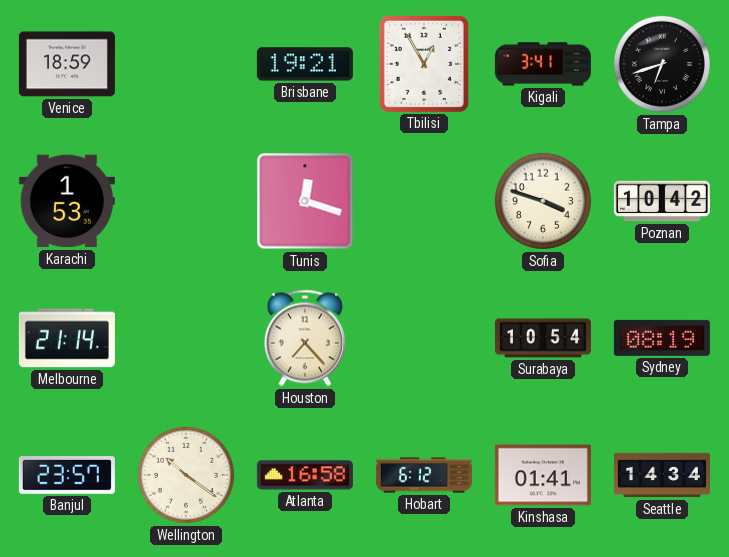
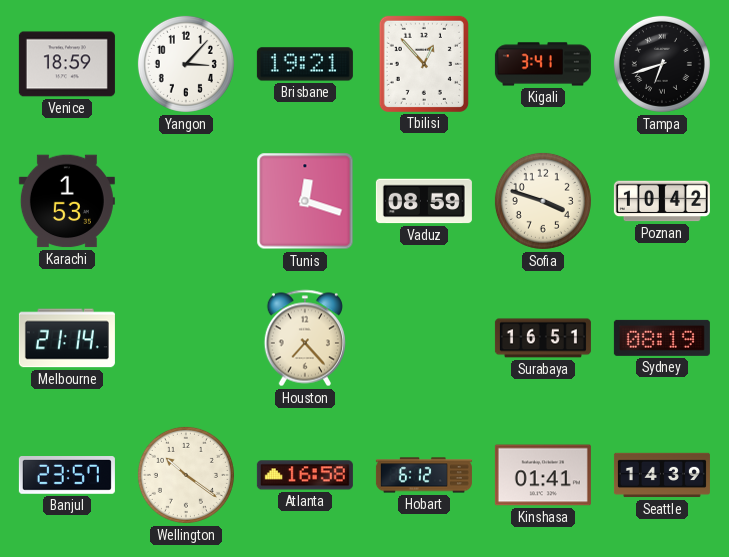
Yangon: none -> 3:07 (186, 64)
Tbilisi: 12:55 -> 12:53 (424, 64)
Vaduz: none -> 08:59 (424, 201)
Surabaya: 10:54 -> 16:51 (543, 338)
Seattle: 14:34 -> 14:39 (662, 475)
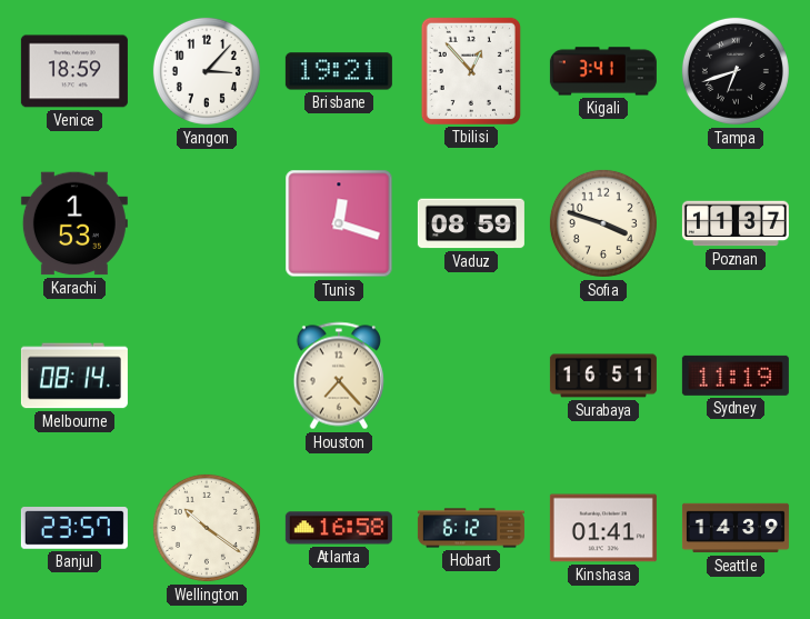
Poznan: 10:42 -> 11:37 (736, 223)
Melbourne: 21:14 -> 08:14 (74, 376)
Sydney: 08:19 -> 11:19 (736, 376)
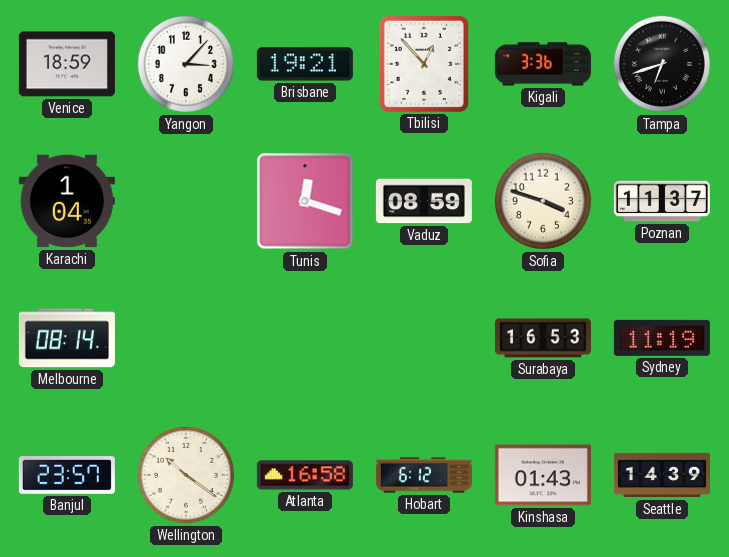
Kigali: 3:41 -> 3:36 (543, 64)
Karachi: 1:53 -> 1:04 (67, 201)
Houston: 7:23 -> none (339, 376)
Surabaya: 16:51 -> 16:53 (543, 338)
Kinshasa: 01:41 -> 01:43 (543, 475)
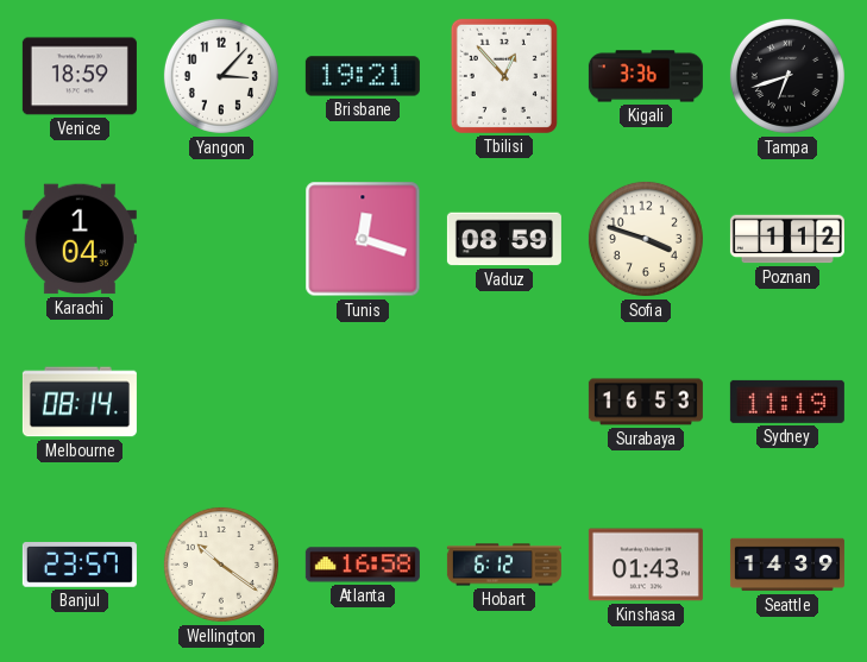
Poznan: 11:37 -> 1:12 (787, 239)
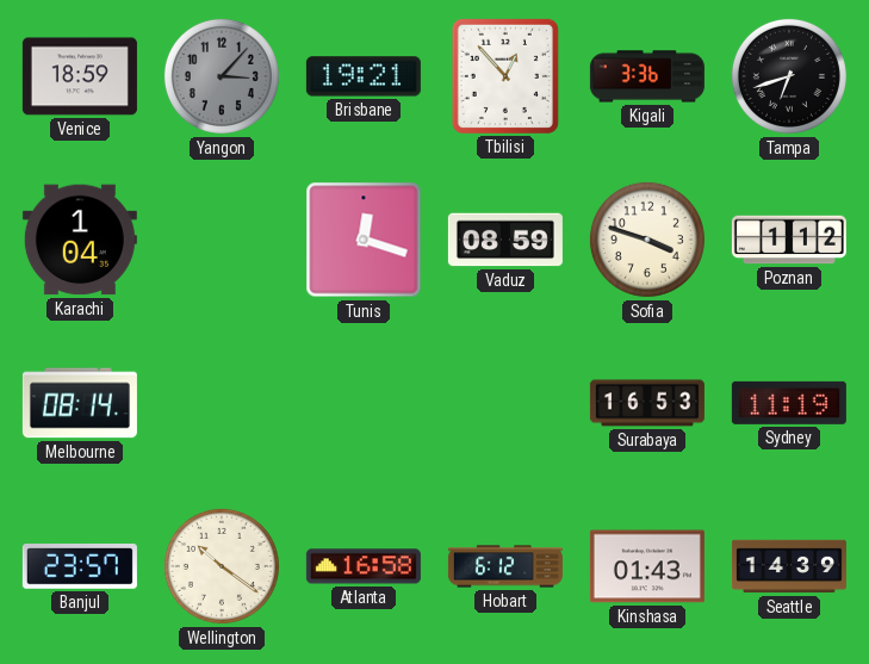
Yangon dial: white -> grey (222, 76)
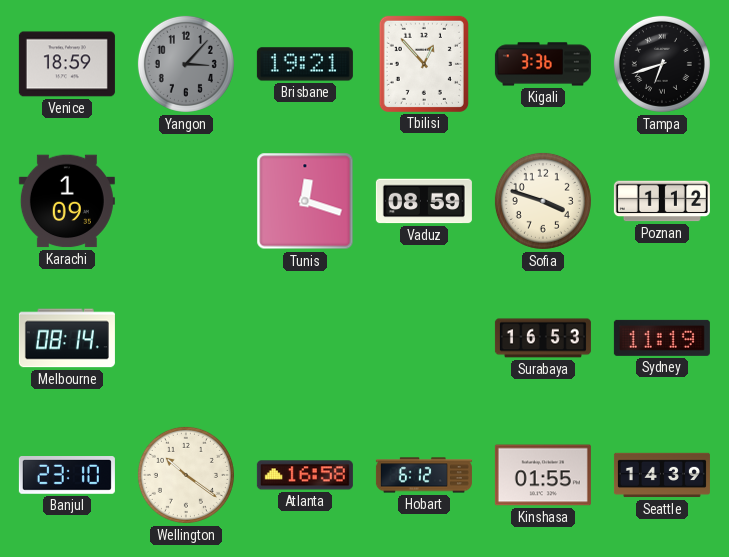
Karachi: 1:04 -> 1:09 (67, 201)
Banjul: 23:57 -> 23:10 (67, 476)
Kinshasa: 01:43 -> 01:55 (543, 475)
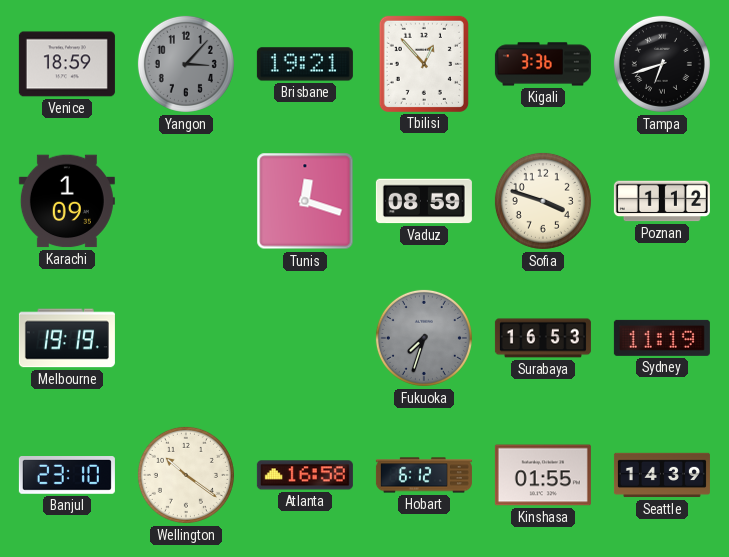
Melbourne: 08:14 -> 19:19 (67, 338)
Fukuoka: none -> 7:33 (424, 338)
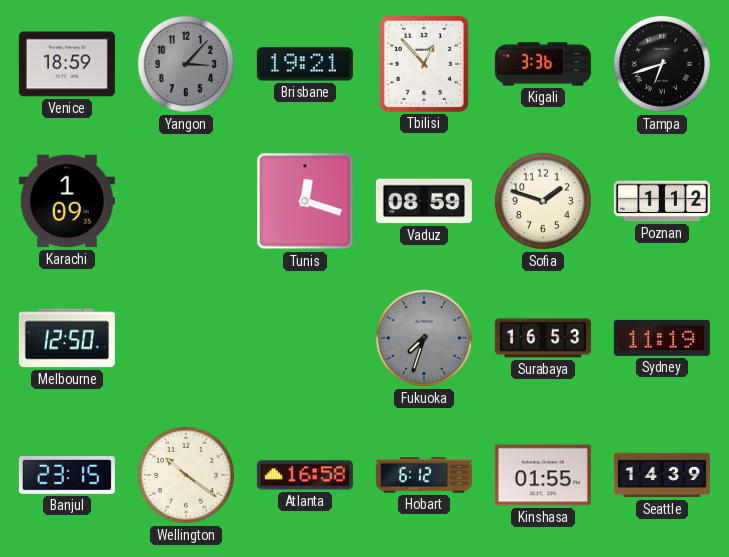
Sofia: 3:48 -> 1:48 (543, 201)
Melbourne: 19:19 -> 12:50 (67, 338)
Banjul: 23:10 -> 23:15 (67, 476)
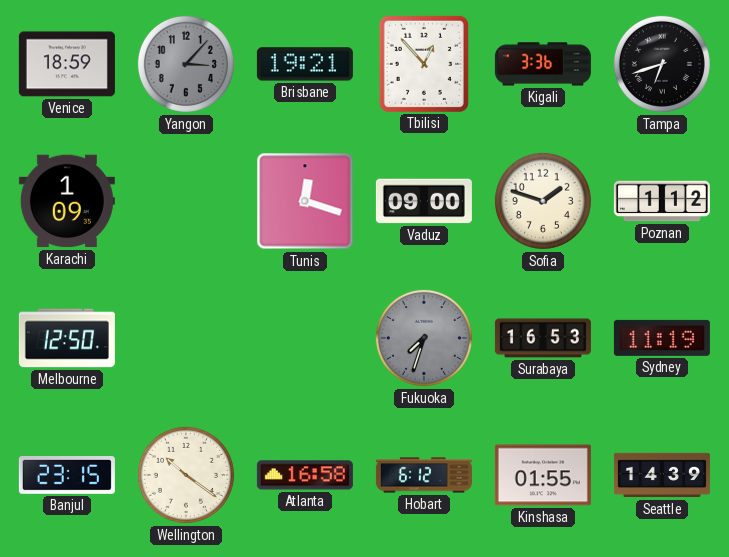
Vaduz: 08:59 -> 09:00 (424, 201)
